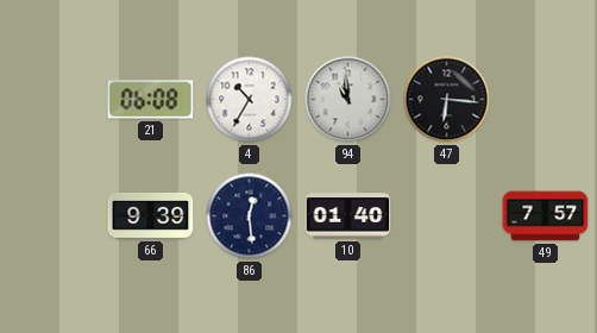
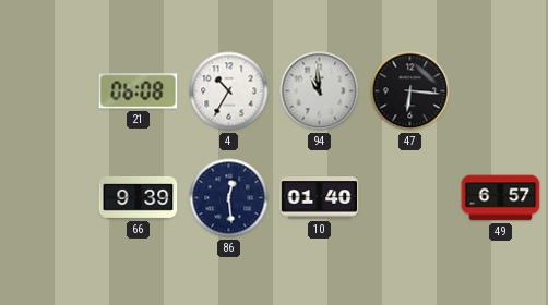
49: 7:57 -> 6:57 (501, 198)
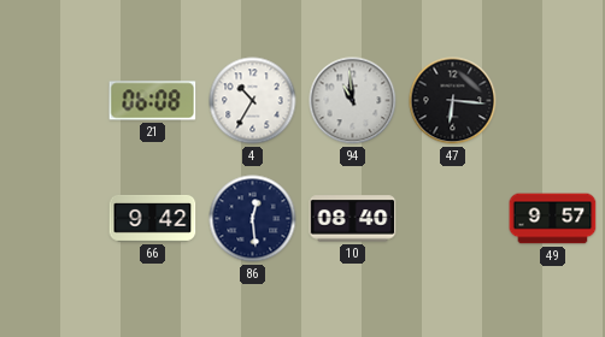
66: 9:39 -> 9:42 (153, 219)
10: 01:40 -> 08:40 (353, 219)
49: 6:57 -> 9:57 (553, 219)
